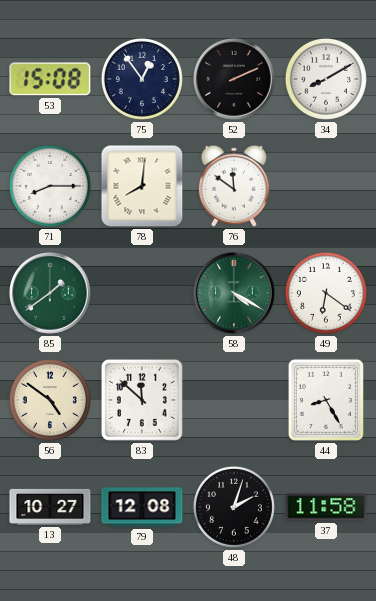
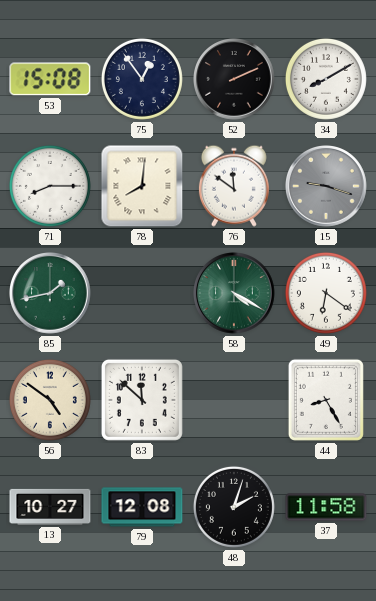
15: none -> 9:18 (327, 187)
85: 1:39 -> 1:43 (51, 294)
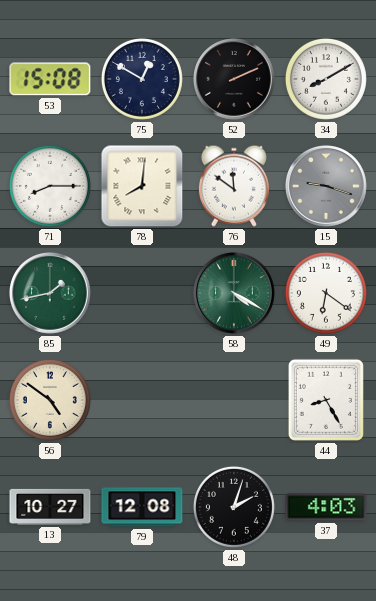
75: 12:54 -> 12:50 (142, 79)
83: 11:52 -> none (142, 400)
37: 11:58 -> 4:03 (326, 507)
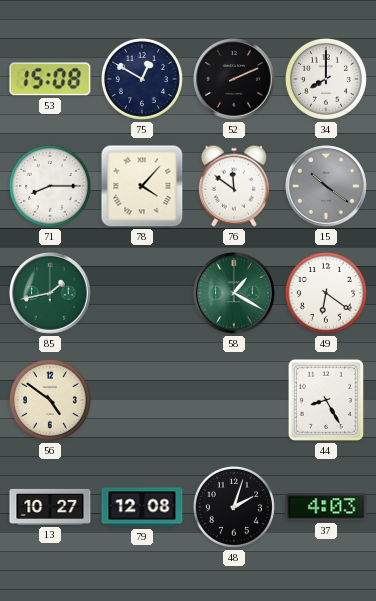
34: 8:10 -> 8:00 (326, 79)
78: 8:01 -> 4:07 (142, 186)
15: 9:18 -> 10:21 (327, 187)
58: 4:20 -> 1:20 (235, 294)
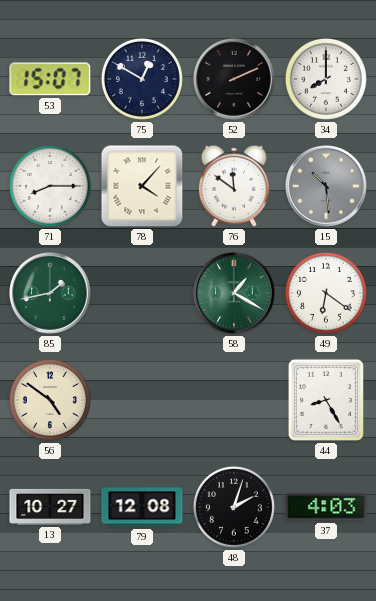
53: 15:08 -> 15:07 (50, 79)
15: 10:21 -> 10:29 (327, 187)
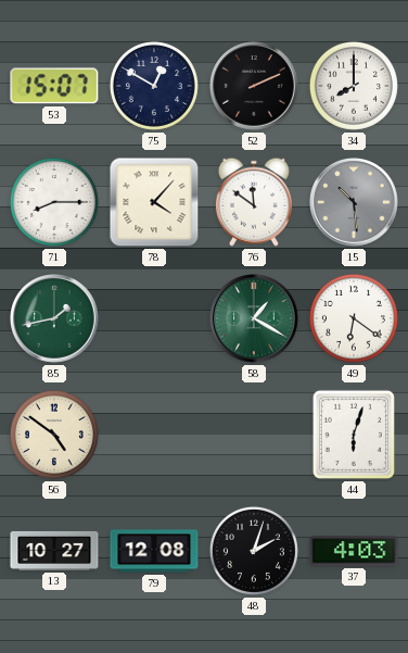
44: 8:25 -> 6:03 (354, 435)
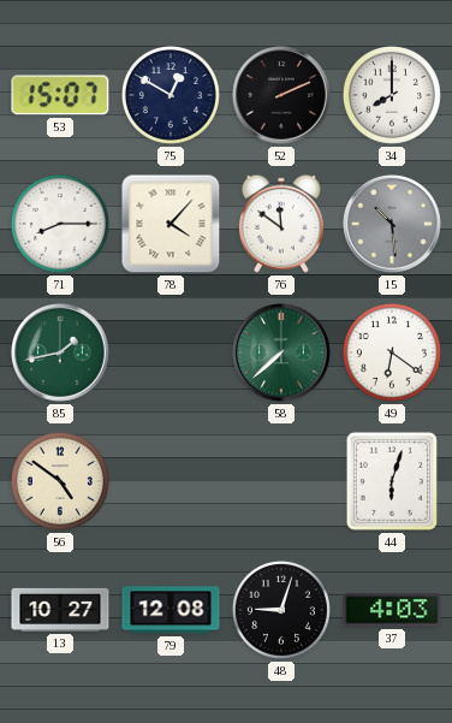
58: 1:20 -> 7:38 (282, 354)
48: 2:03 -> 9:03 (281, 610)
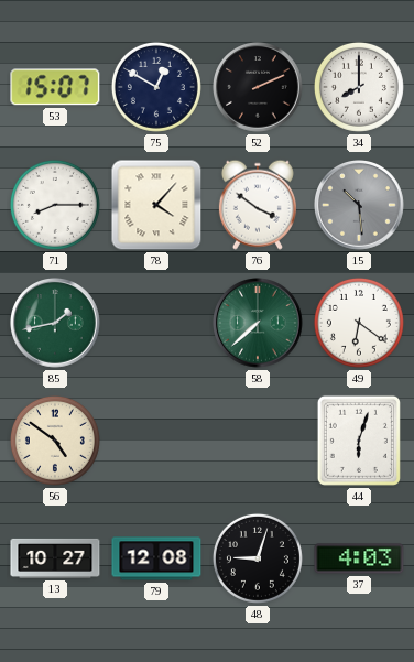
76: 11:51 -> 3:51 (258, 205)
